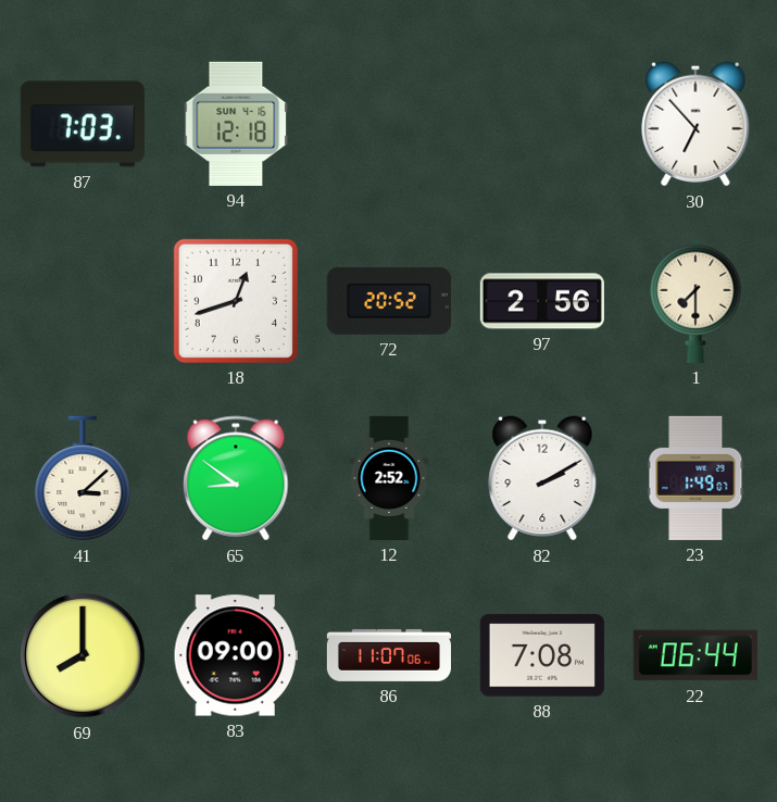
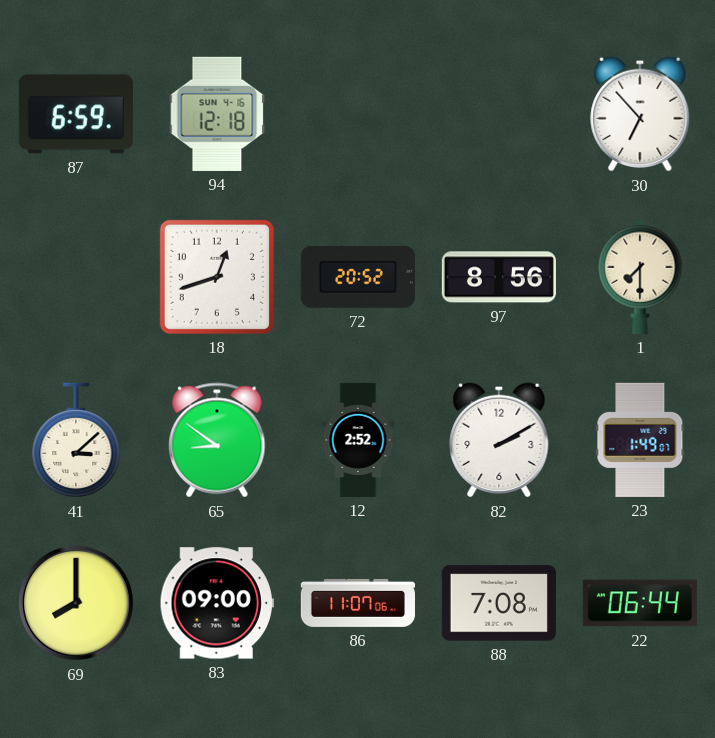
87: 7:03 -> 6:59 (76, 114)
97: 2:56 -> 8:56 (499, 277)
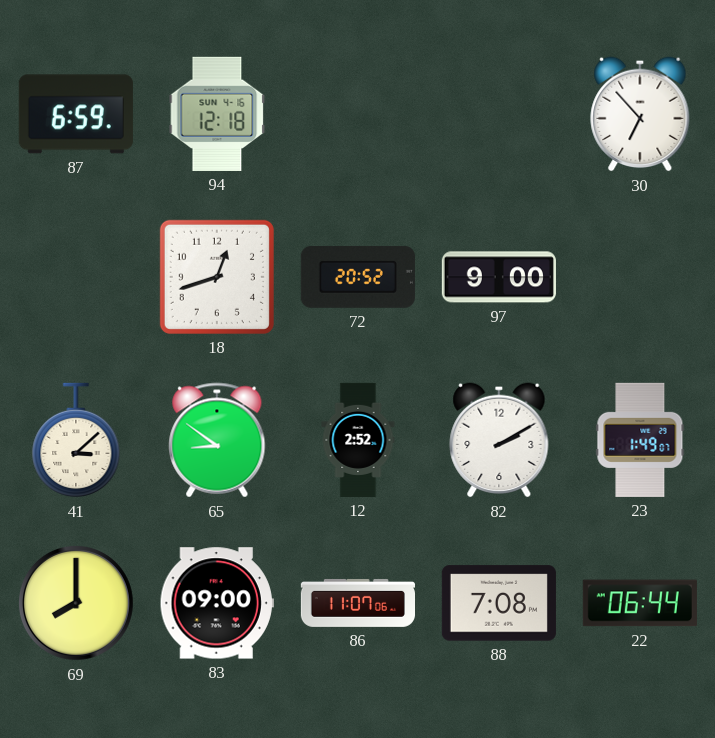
97: 8:56 -> 9:00 (499, 277)
1: 7:30 -> none (640, 277)
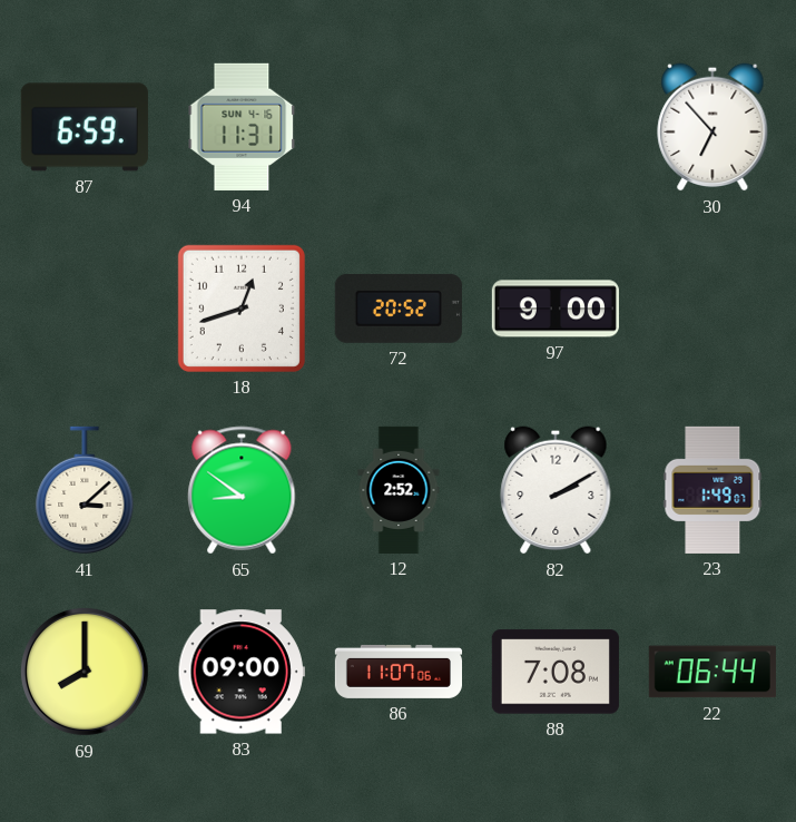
94: 12:18 -> 11:31 (242, 127)
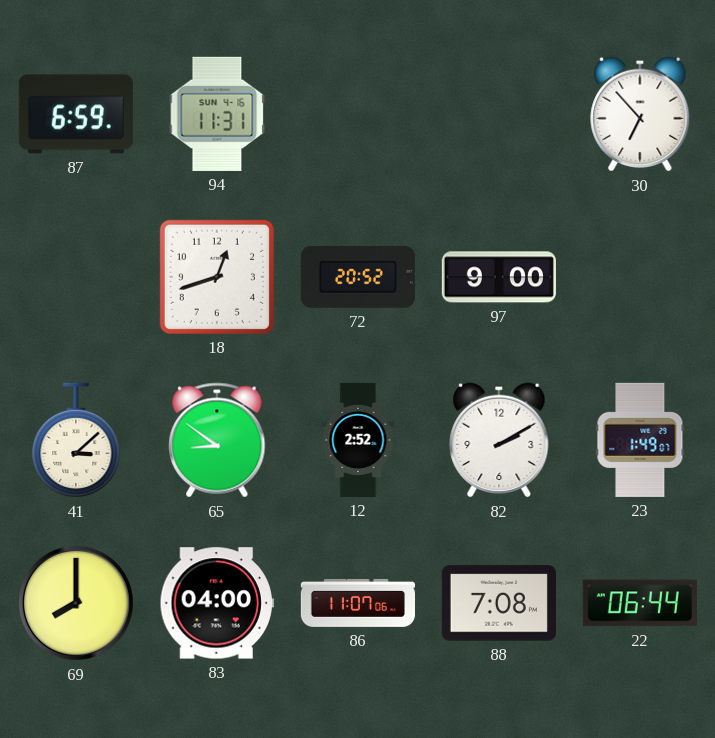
83: 09:00 -> 04:00 (217, 603)
